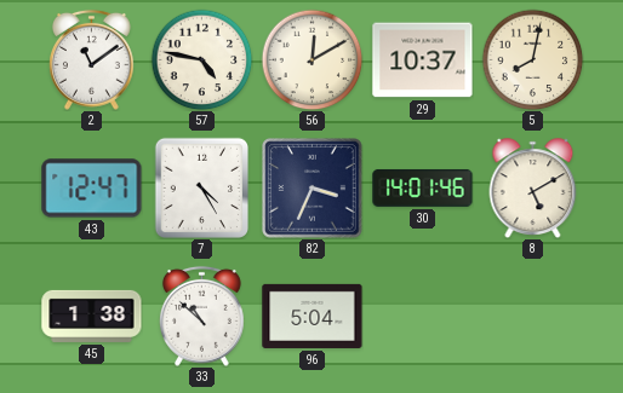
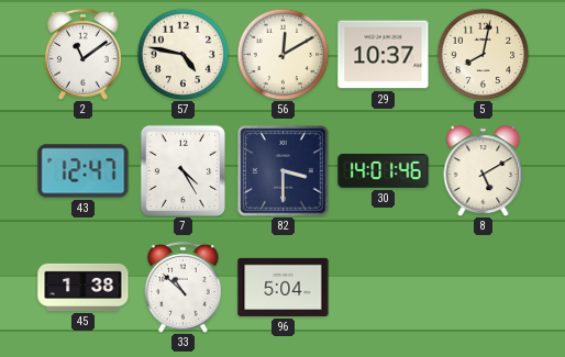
82: 3:34 -> 3:30 (284, 171)
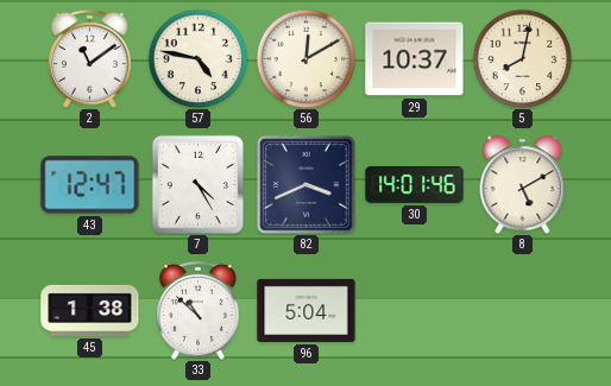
82: 3:30 -> 3:41 (307, 185)
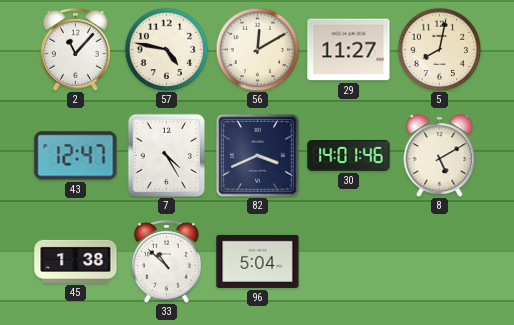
2: 11:09 -> 11:07 (75, 49)
29: 10:37 -> 11:27 (349, 50)
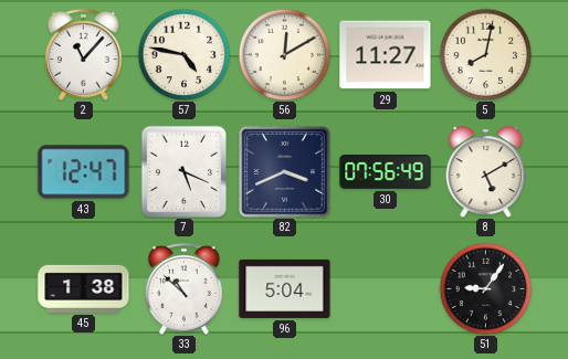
7: 4:25 -> 5:19 (183, 171)
30: 14:01 -> 07:56 (386, 171)
51: none -> 9:06 (485, 288)
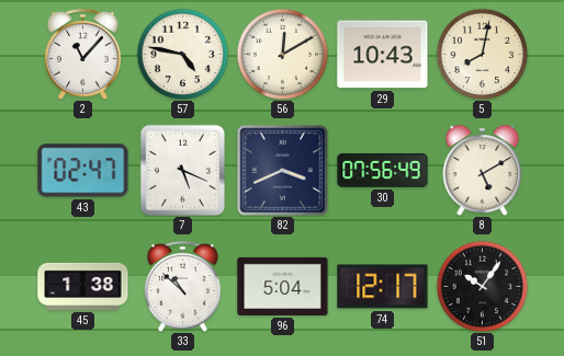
29: 11:27 -> 10:43 (383, 55)
43: 12:47 -> 02:47 (83, 171)
74: none -> 12:17 (383, 287)
51: 9:06 -> 10:06 (482, 286)
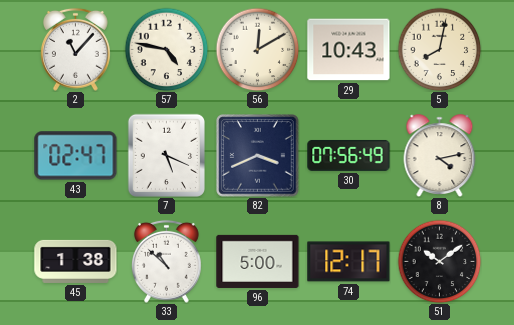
8: 5:10 -> 4:13 (440, 156)
96: 5:04 -> 5:00 (258, 261)
51: 10:06 -> 10:09 (439, 261)
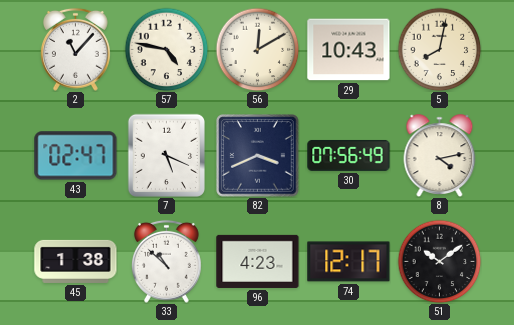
96: 5:00 -> 4:23 (258, 261)
